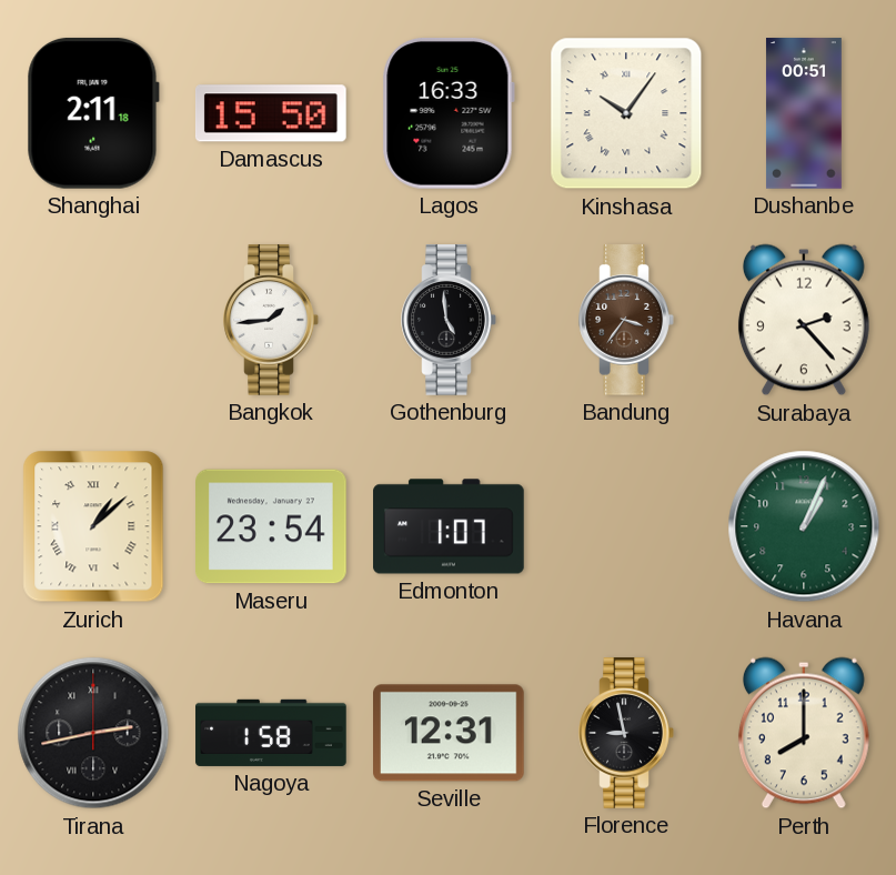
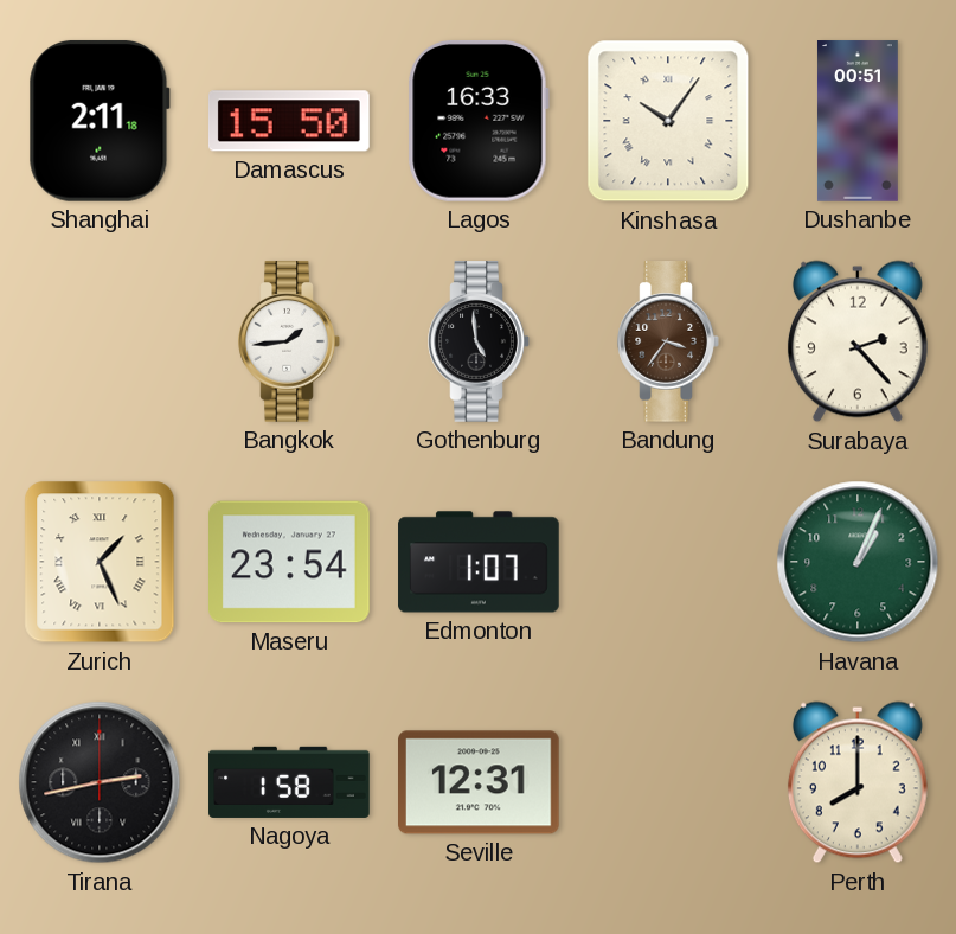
Zurich: 1:08 -> 1:26 (100, 562)
Florence: 8:58 -> none (626, 733)
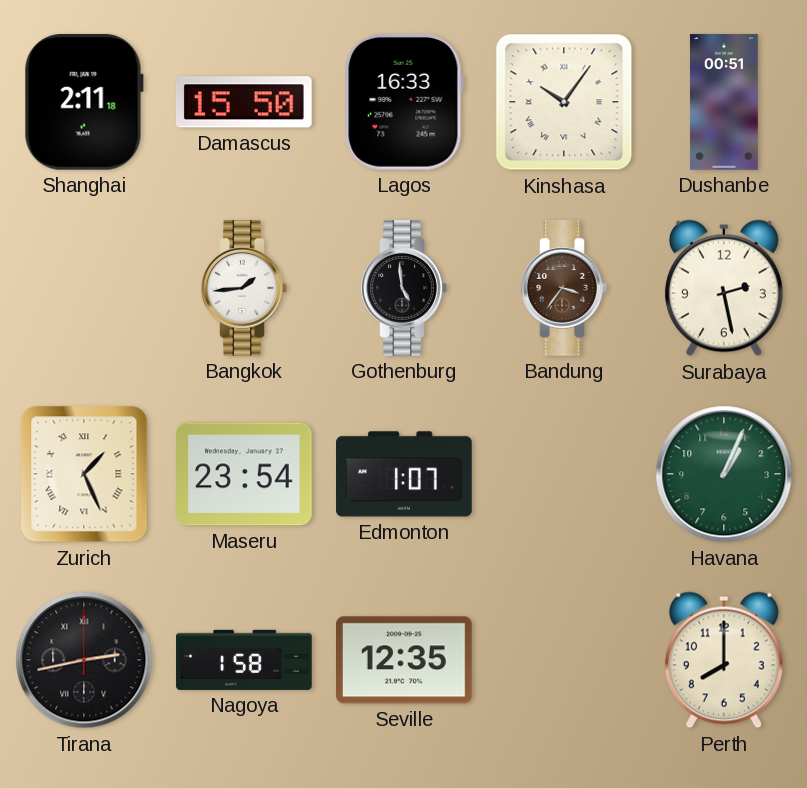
Surabaya: 2:23 -> 2:28 (724, 288)
Seville: 12:31 -> 12:35 (405, 660)
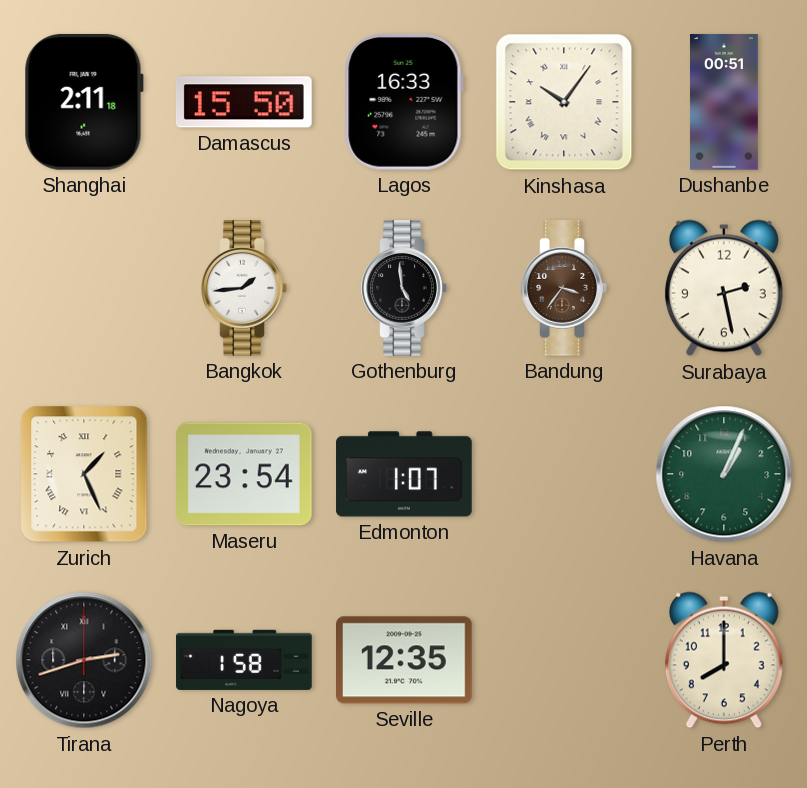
Tirana: 2:43 -> 2:42 (84, 660)
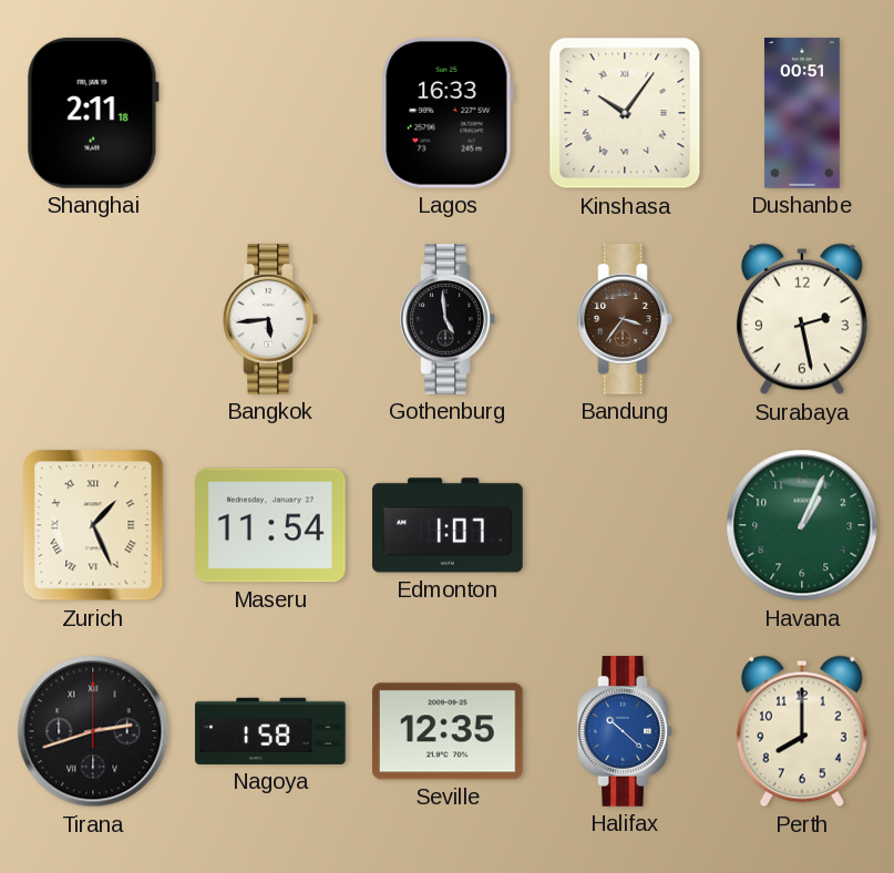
Damascus: 15:50 -> none (244, 102)
Bangkok: 1:44 -> 5:44 (270, 319)
Maseru: 23:54 -> 11:54 (271, 525)
Halifax: none -> 10:22 (625, 731)
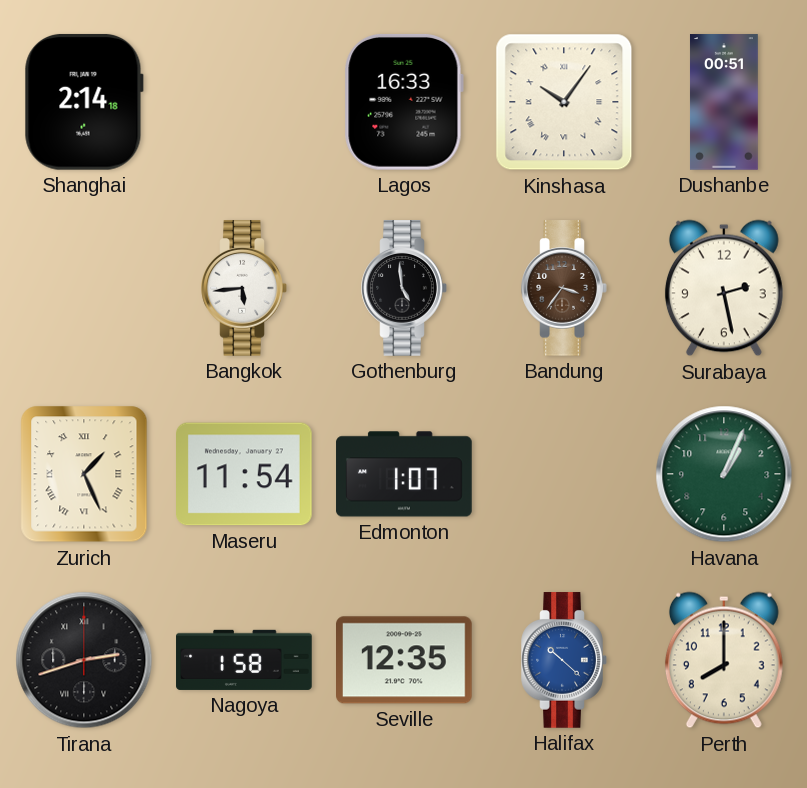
Shanghai: 2:11 -> 2:14 (84, 102)
